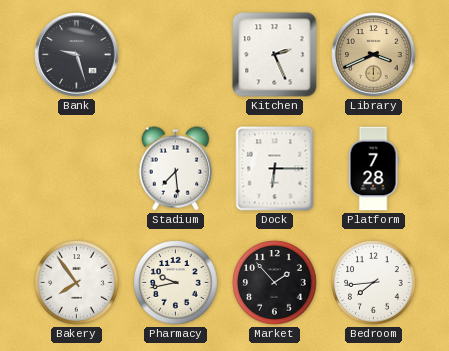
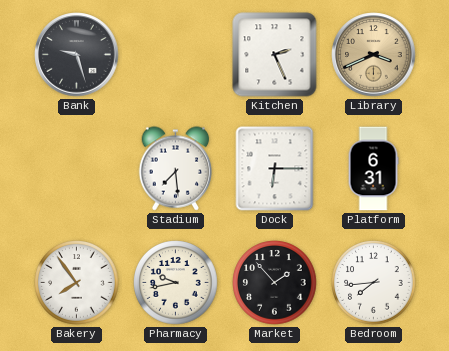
Platform: 7:28 -> 6:31 (373, 169)
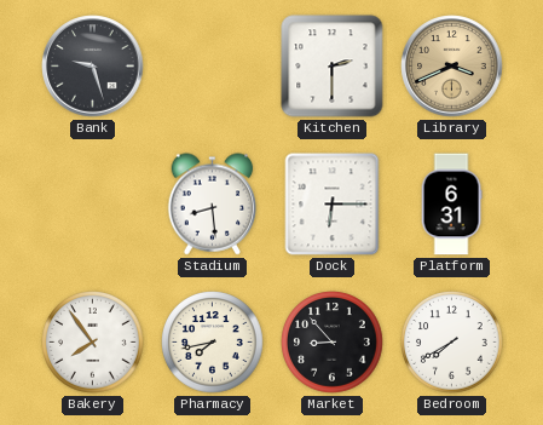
Kitchen: 2:26 -> 2:30 (333, 67)
Stadium: 7:29 -> 8:29 (213, 205)
Pharmacy: 9:43 -> 7:43 (213, 343)
Market: 1:53 -> 8:53 (333, 343)
Bedroom: 7:44 -> 7:40 (452, 343)
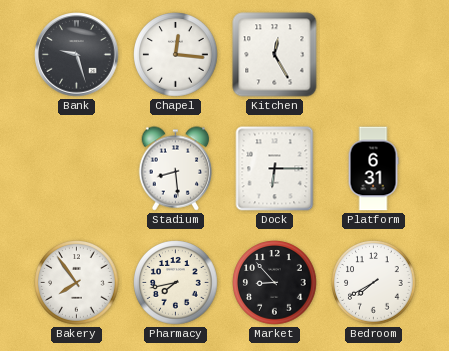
Chapel: none -> 12:16 (176, 55)
Kitchen: 2:30 -> 12:25 (275, 55)
Library: 3:41 -> none (452, 67)
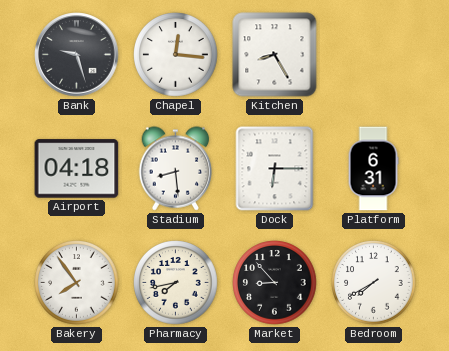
Kitchen: 12:25 -> 8:25 (275, 55)
Airport: none -> 04:18 (77, 169)
